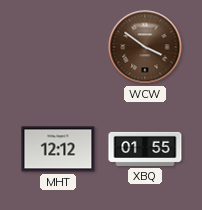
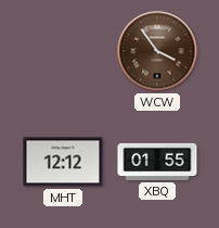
WCW: 3:51 -> 3:54 (157, 51)
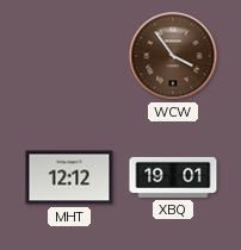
XBQ: 01:55 -> 19:01 (173, 177)
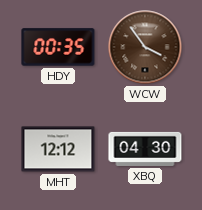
HDY: none -> 00:35 (58, 47)
XBQ: 19:01 -> 04:30 (145, 149)
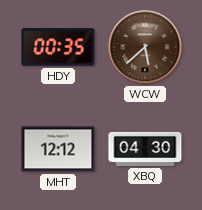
WCW: 3:54 -> 5:38 (145, 47)
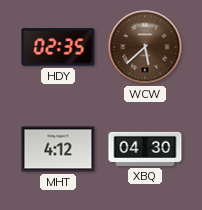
HDY: 00:35 -> 02:35 (58, 47)
MHT: 12:12 -> 4:12 (58, 149)
